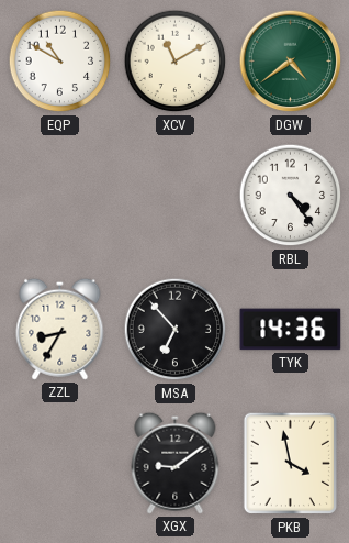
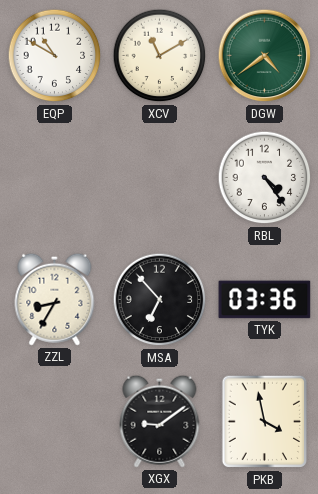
TYK: 14:36 -> 03:36 (265, 300)
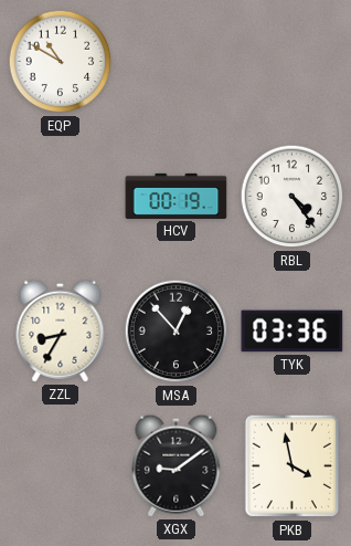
XCV: 11:10 -> none (160, 56)
DGW: 4:39 -> none (265, 56)
HCV: none -> 00:19 (177, 196)
MSA: 6:53 -> 12:53 (177, 332)
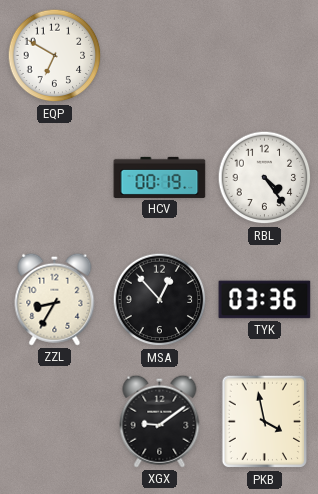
EQP: 10:50 -> 6:50 (55, 56)
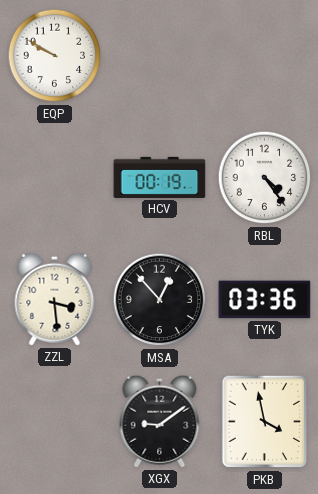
EQP: 6:50 -> 9:50 (55, 56)
ZZL: 8:35 -> 3:29 (55, 299)
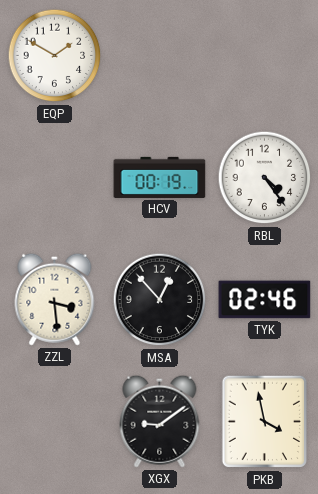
EQP: 9:50 -> 1:50 (55, 56)
TYK: 03:36 -> 02:46 (265, 300)
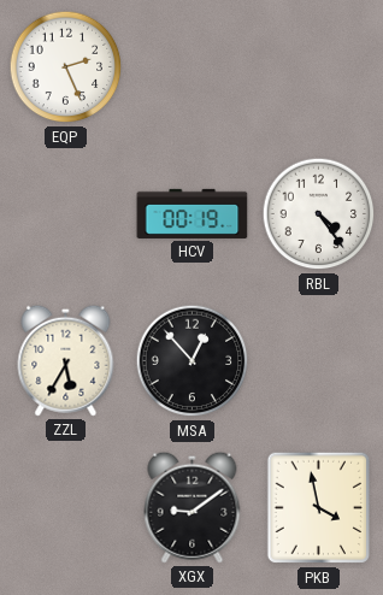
EQP: 1:50 -> 2:26 (66, 67)
ZZL: 3:29 -> 5:35 (66, 360)
TYK: 02:46 -> none (265, 300)
